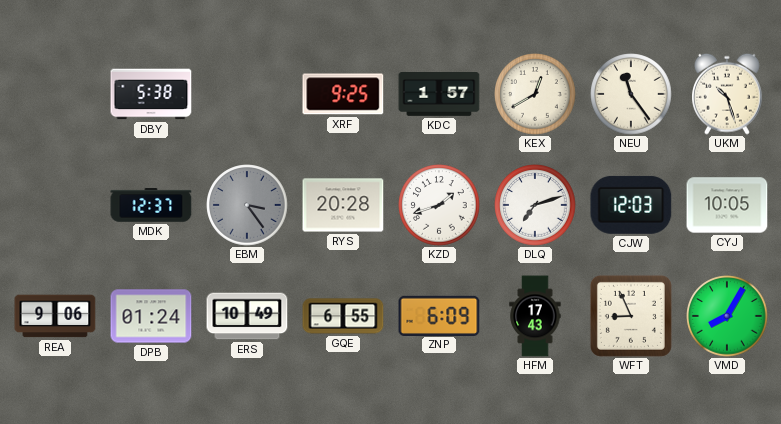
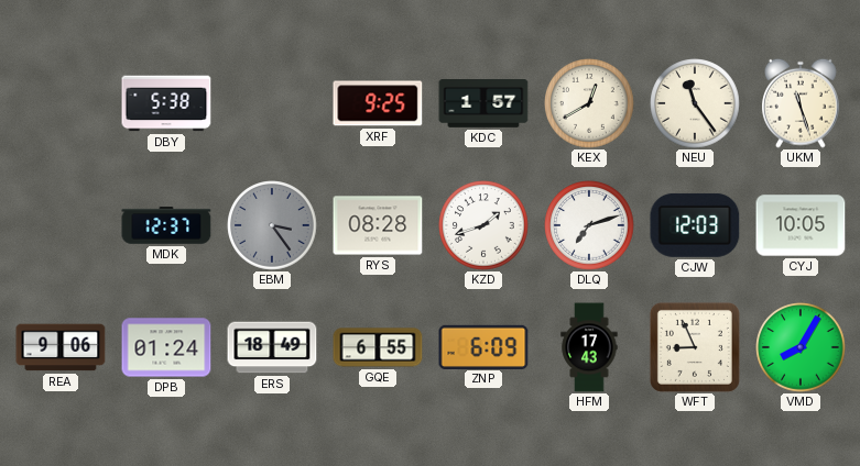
UKM: 10:27 -> 11:27 (802, 103)
RYS: 20:28 -> 08:28 (378, 225)
ERS: 10:49 -> 18:49 (272, 347)
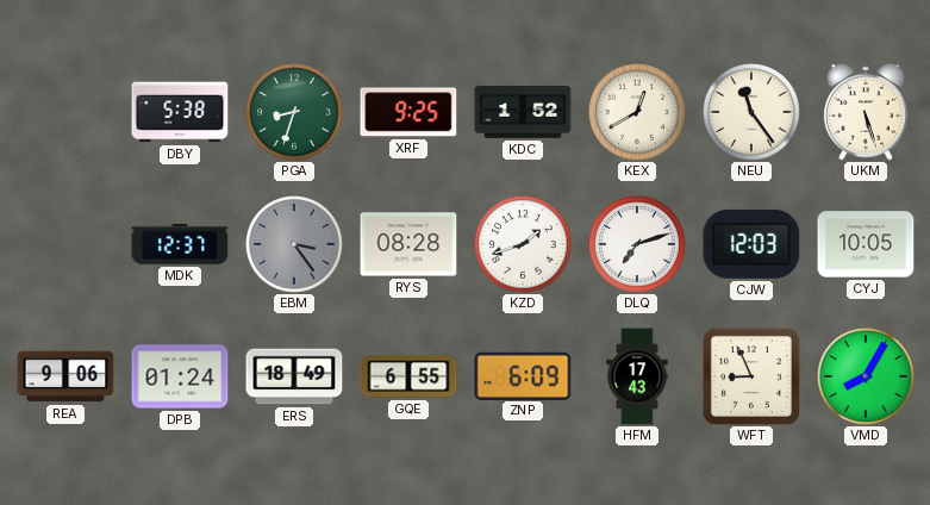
PGA: none -> 8:33 (294, 112)
KDC: 1:57 -> 1:52 (523, 113)
UKM: 11:27 -> 5:27 (867, 112)
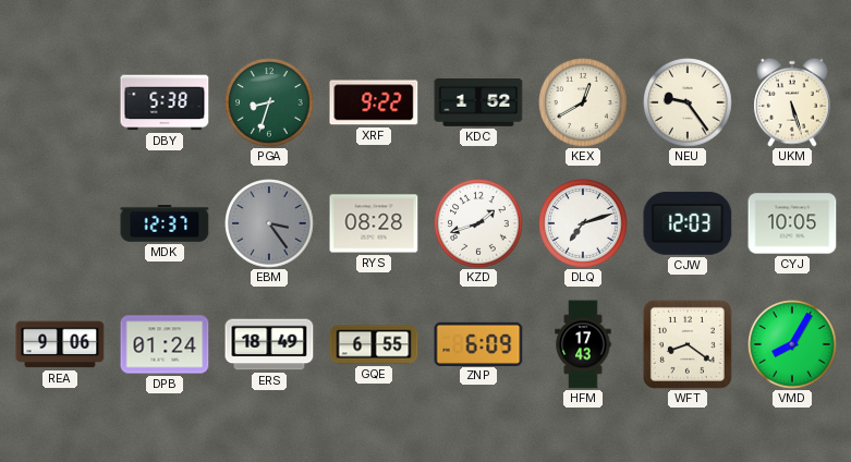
XRF: 9:25 -> 9:22 (374, 102)
NEU: 11:24 -> 9:24 (688, 102)
WFT: 8:56 -> 8:21 (688, 344)
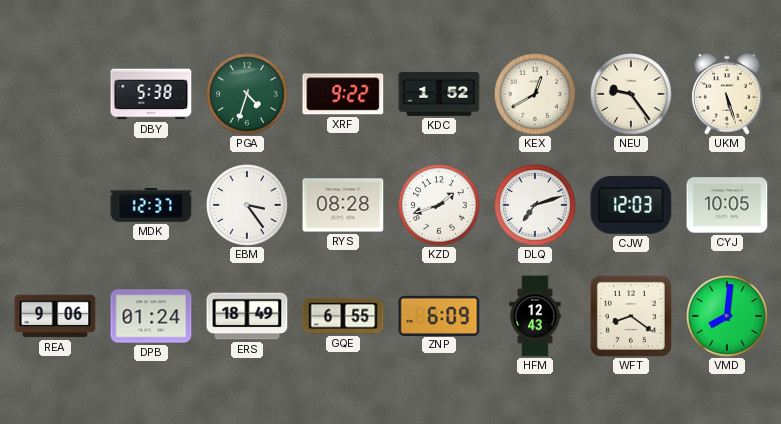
PGA: 8:33 -> 4:33 (247, 94)
EBM dial: grey -> white (247, 205)
HFM: 17:43 -> 12:43 (535, 316)
VMD: 8:05 -> 8:01 (727, 316)
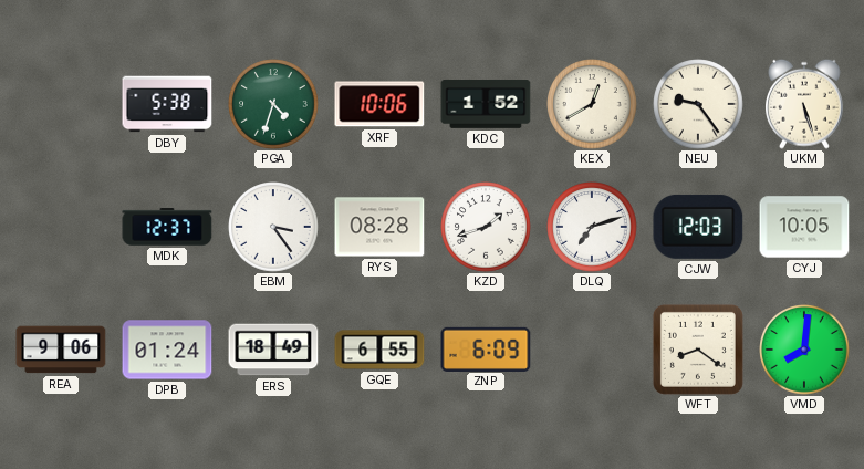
XRF: 9:22 -> 10:06 (379, 104)
HFM: 12:43 -> none (535, 316)
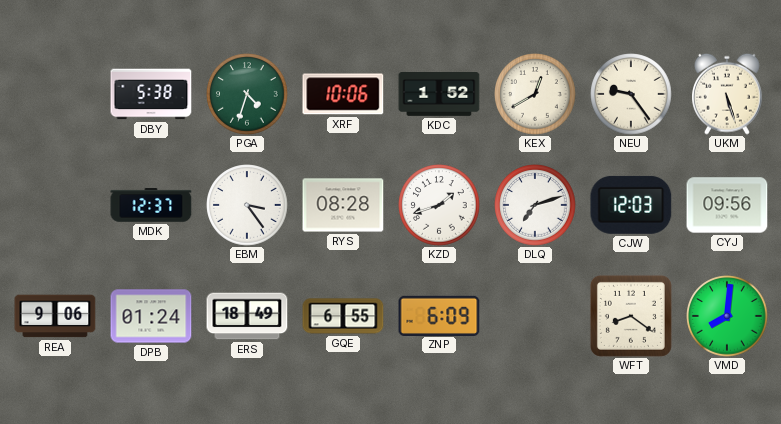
CYJ: 10:05 -> 09:56 (727, 205)
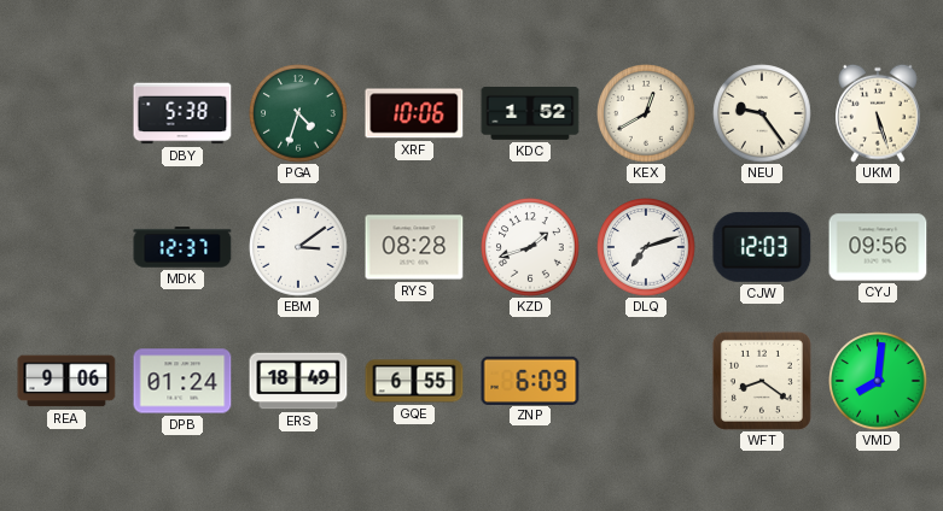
EBM: 3:24 -> 3:09 (298, 247)
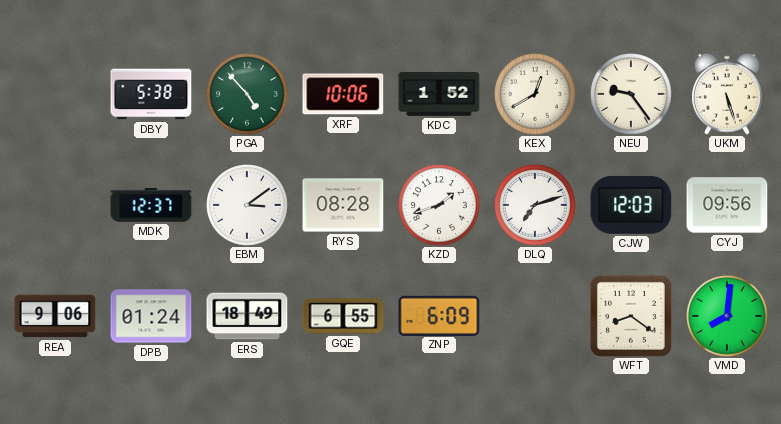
PGA: 4:33 -> 4:53 (247, 94)
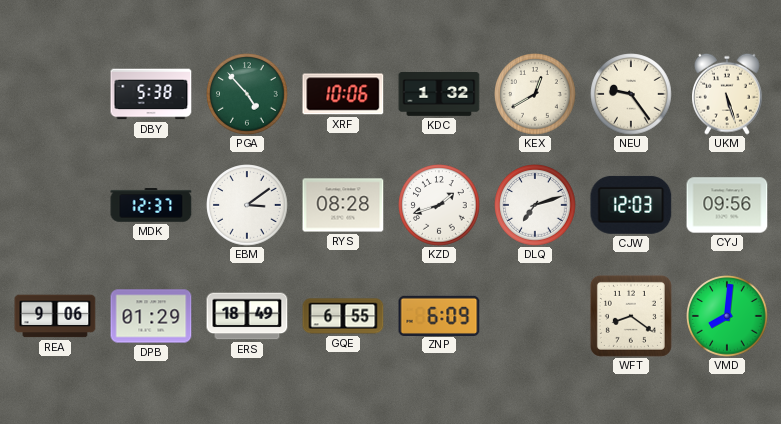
KDC: 1:52 -> 1:32 (439, 95)
DPB: 01:24 -> 01:29 (151, 316)
